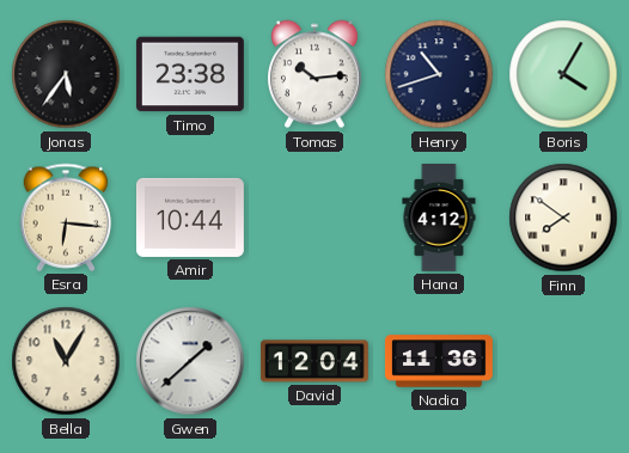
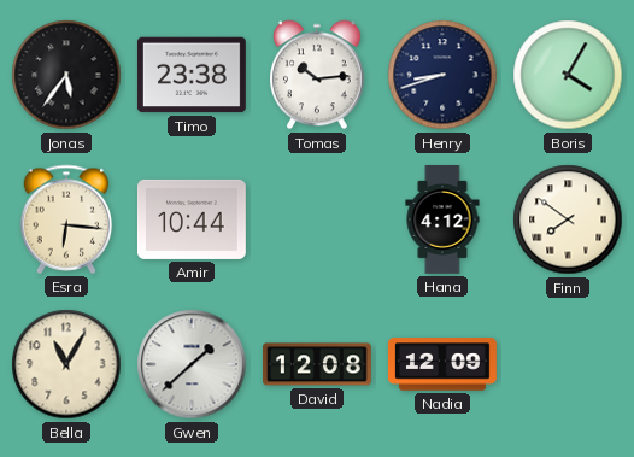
Henry: 10:42 -> 8:42 (442, 75)
David: 12:04 -> 12:08 (317, 364)
Nadia: 11:36 -> 12:09 (442, 364)
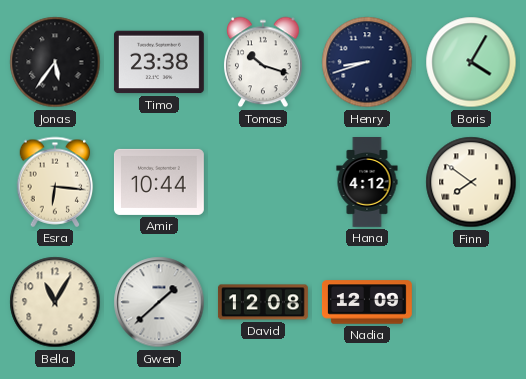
Tomas: 10:14 -> 10:18 (264, 62)
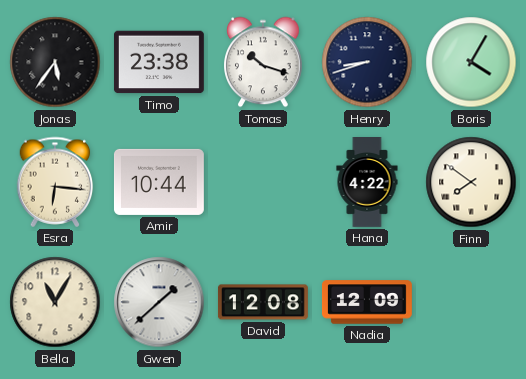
Hana: 4:12 -> 4:22 (367, 183)
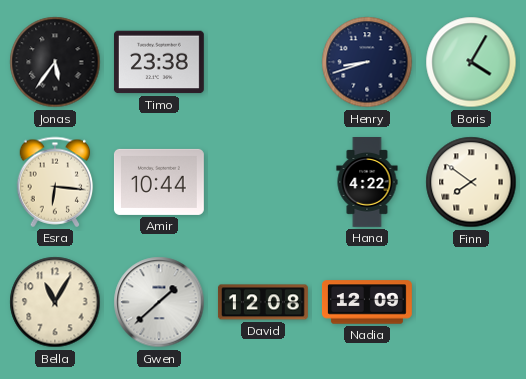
Tomas: 10:18 -> none (264, 62)
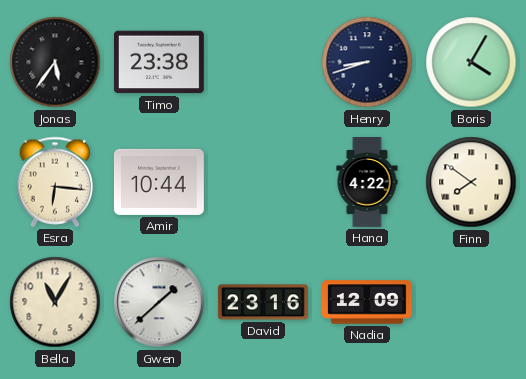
David: 12:08 -> 23:16 (263, 302)
